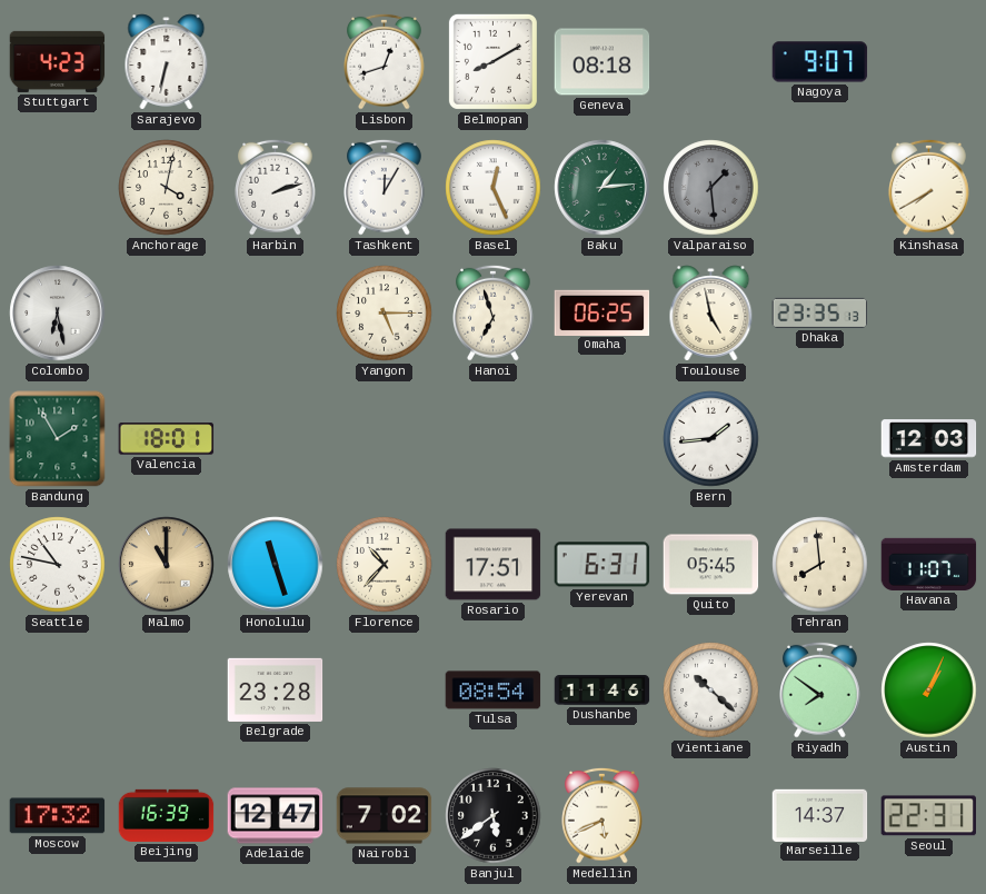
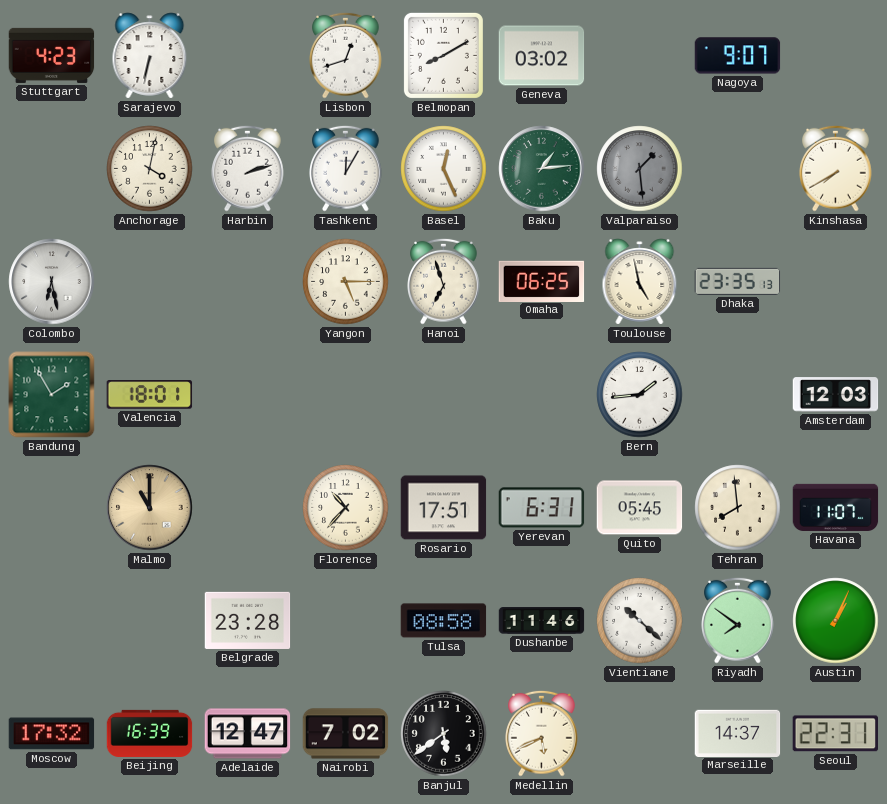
Geneva: 08:18 -> 03:02 (542, 56)
Seattle: 10:47 -> none (58, 565)
Honolulu: 11:27 -> none (276, 565)
Tulsa: 08:54 -> 08:58 (444, 621)
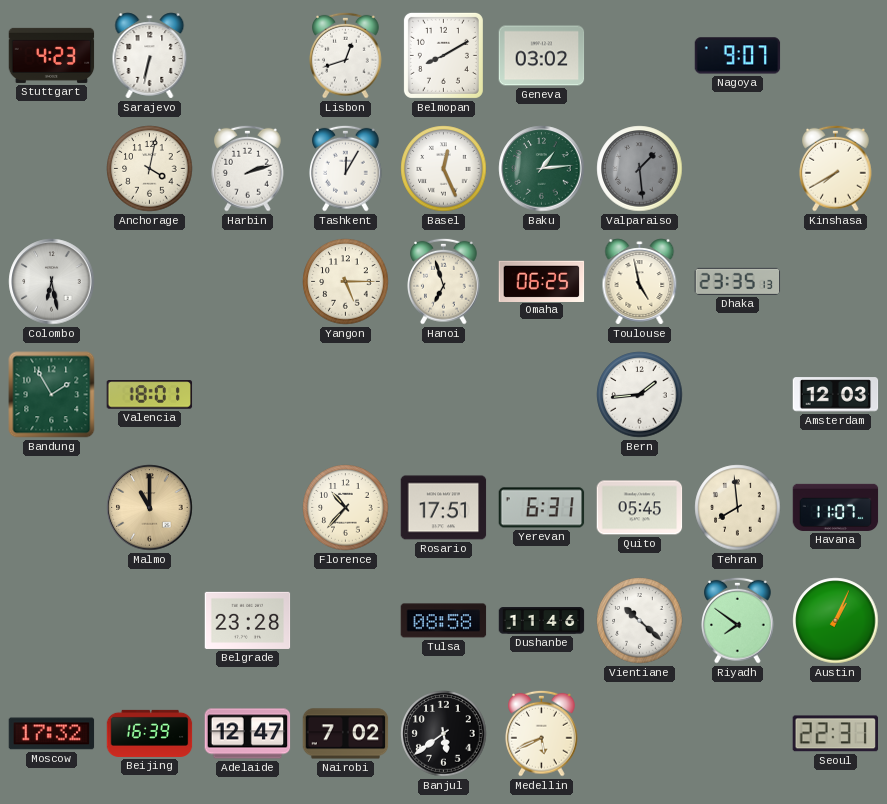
Marseille: 14:37 -> none (738, 733)
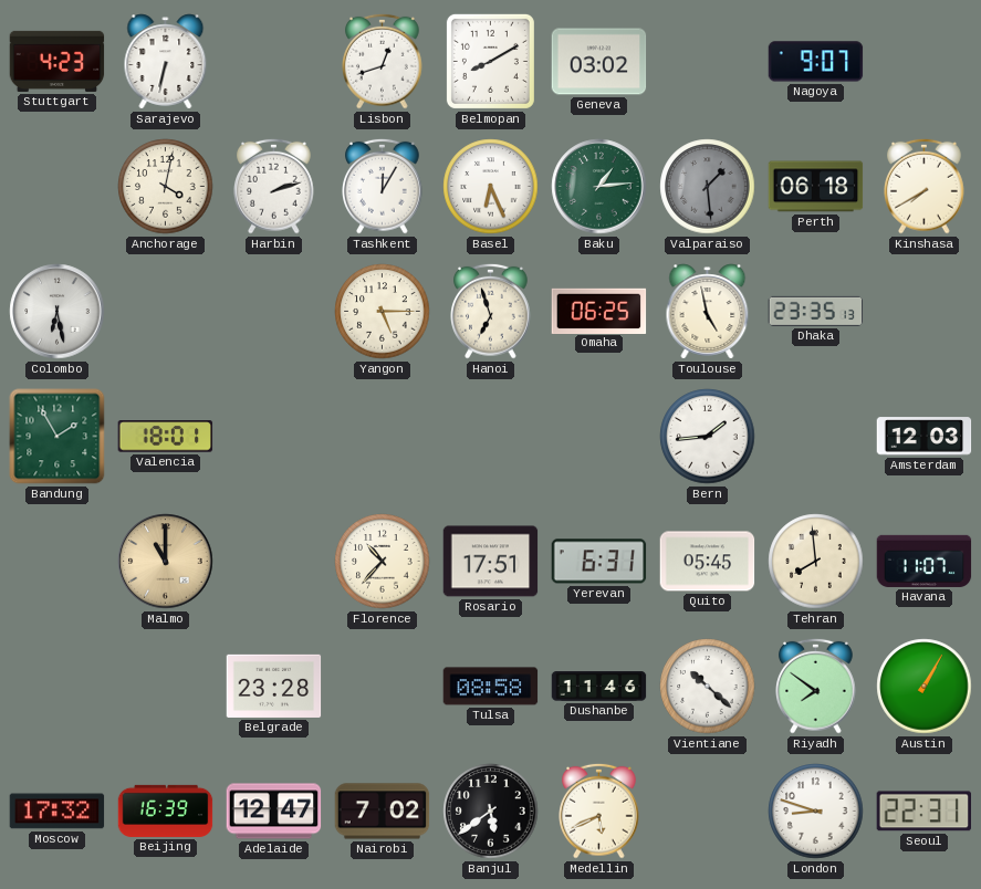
Basel: 12:26 -> 6:26 (491, 187)
Perth: none -> 06:18 (816, 187)
Austin: 1:04 -> 1:05 (925, 687)
London: none -> 8:48 (816, 812)
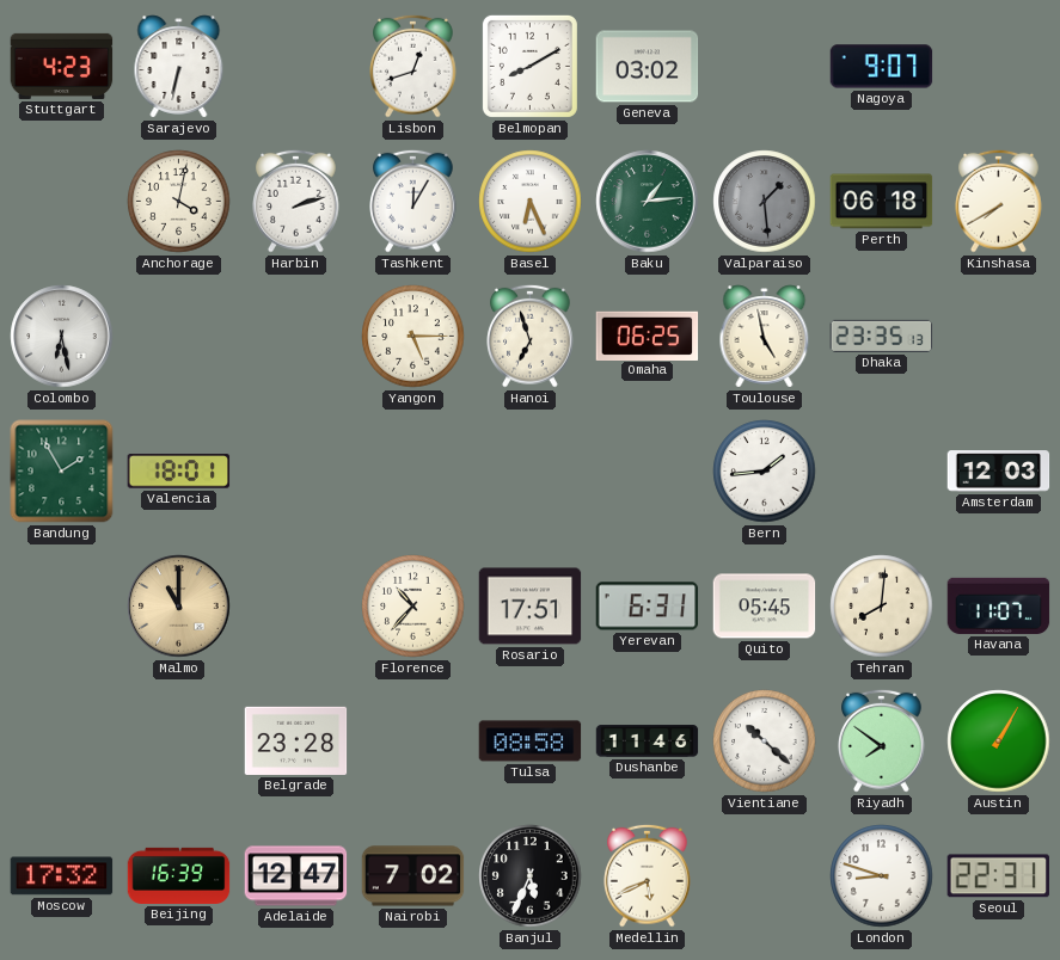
Tehran: 7:59 -> 8:01 (882, 607)
Banjul: 5:39 -> 5:34 (531, 876)
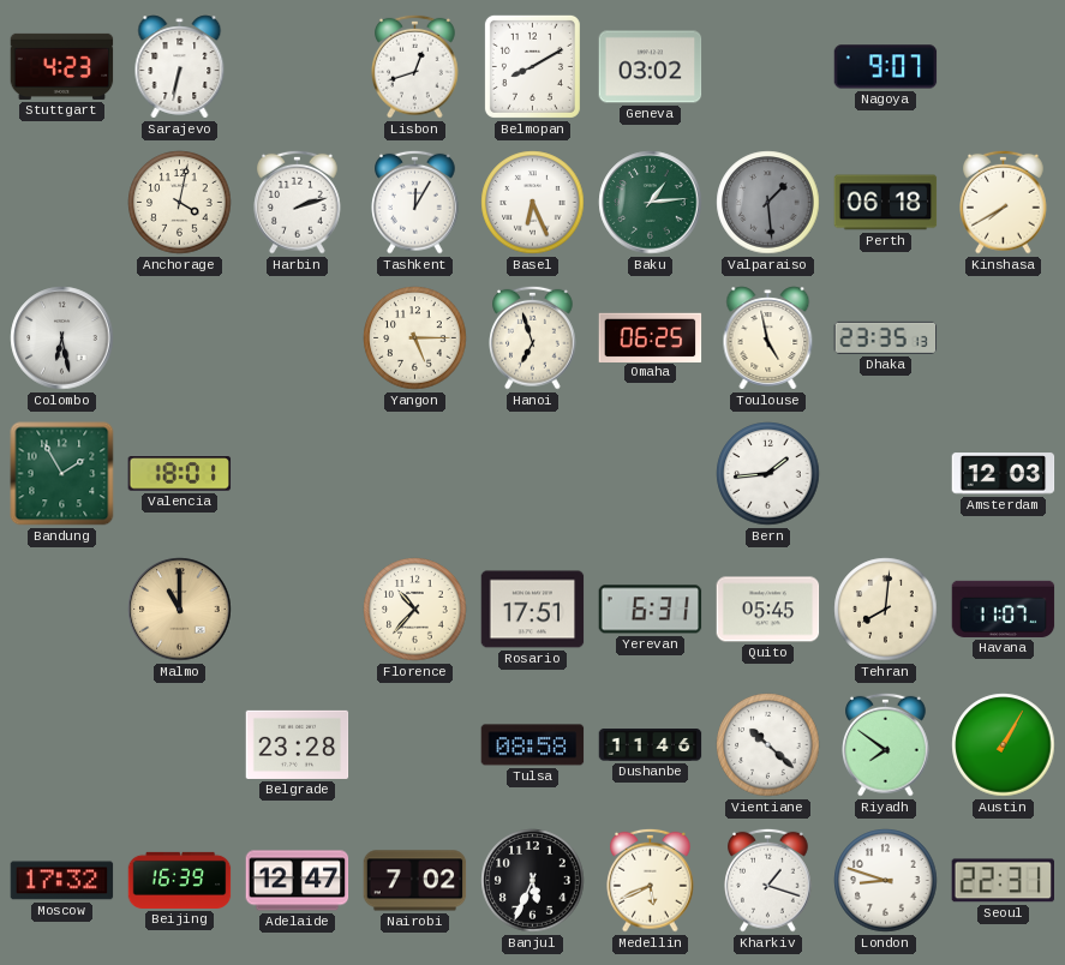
Kharkiv: none -> 1:18 (768, 880)
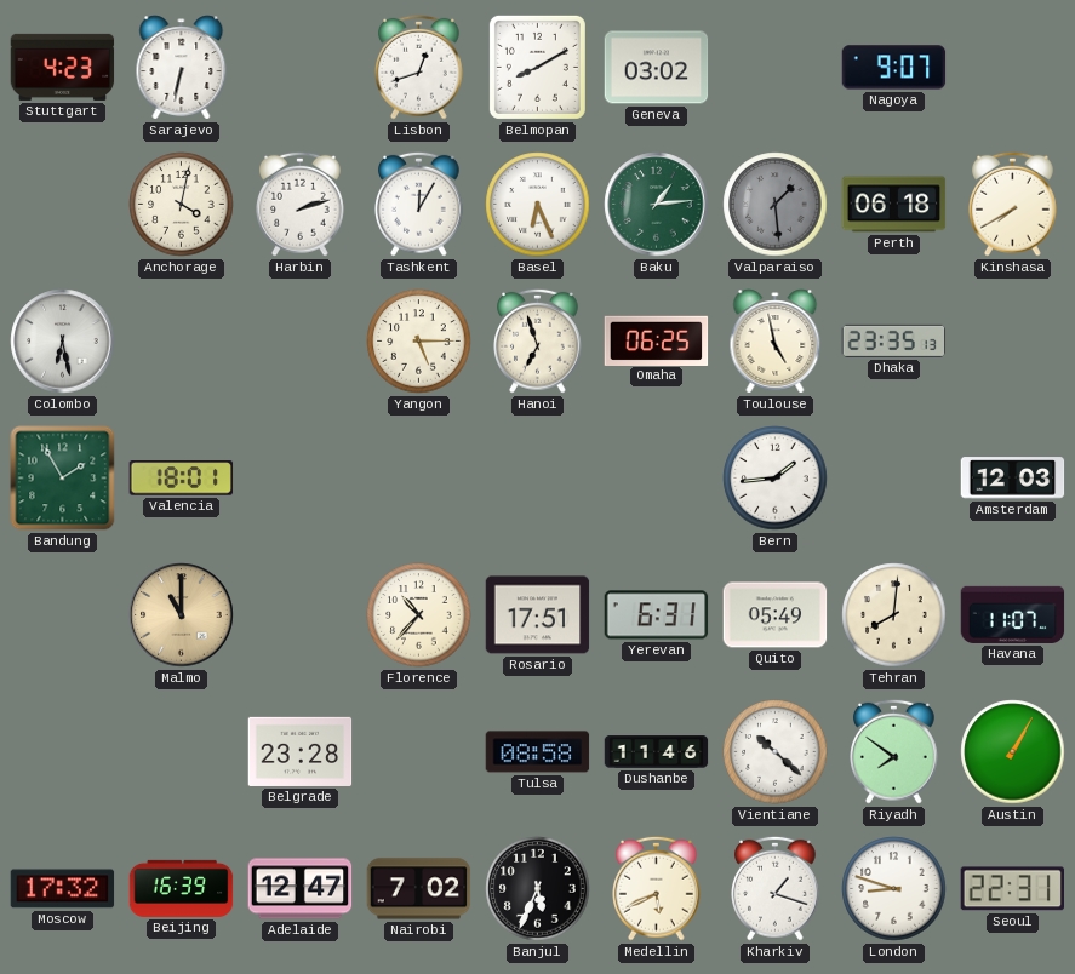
Quito: 05:45 -> 05:49 (776, 615)
